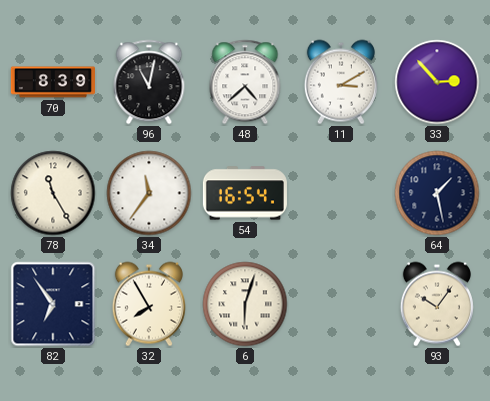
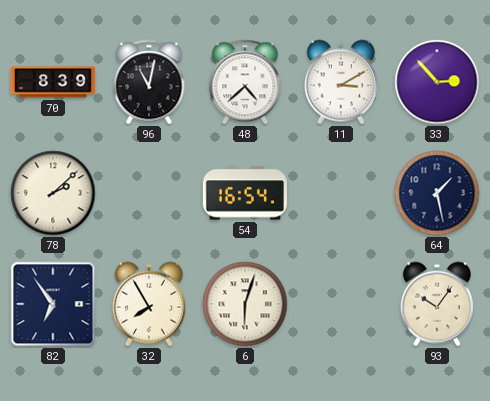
78: 11:25 -> 2:08 (53, 193)
34: 11:36 -> none (149, 193)
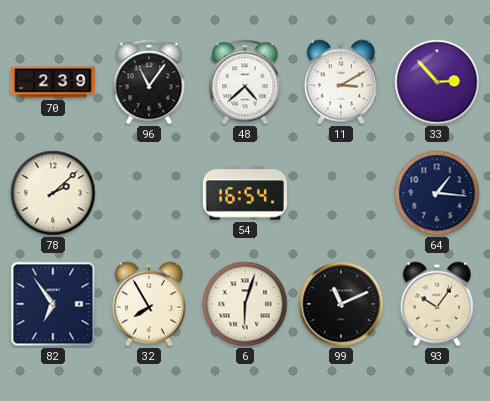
70: 8:39 -> 2:39 (53, 82)
96: 11:02 -> 11:06 (149, 82)
64: 1:28 -> 1:16 (437, 193)
99: none -> 11:11 (341, 304)
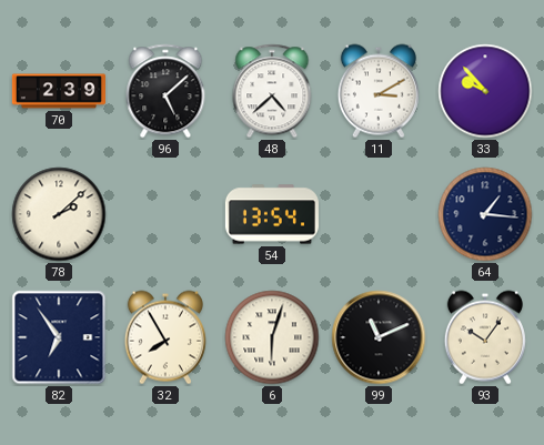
96: 11:06 -> 5:08 (165, 91)
33: 2:53 -> 9:53 (485, 91)
54: 16:54 -> 13:54 (272, 214)
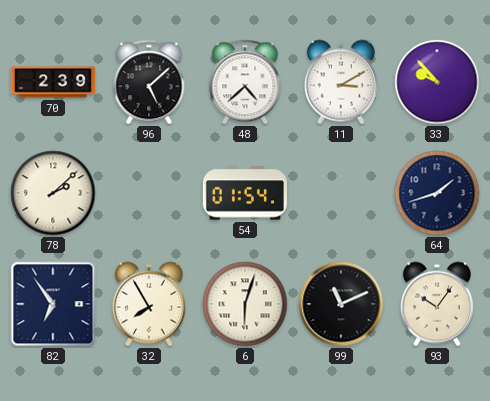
54: 13:54 -> 01:54 (245, 193)
64: 1:16 -> 1:42 (437, 193)
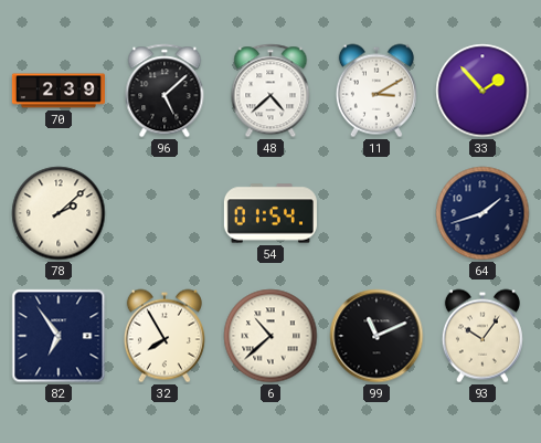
33: 9:53 -> 1:53 (482, 91)
6: 6:03 -> 10:38 (270, 336)
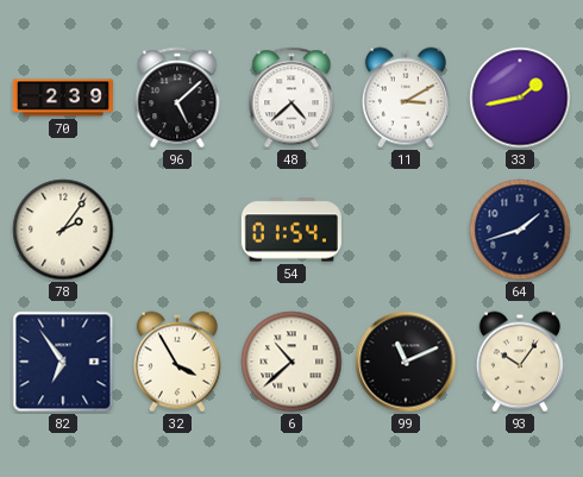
33: 1:53 -> 1:43 (520, 98)
78: 2:08 -> 2:06 (63, 230)
32: 7:55 -> 3:55 (177, 362)
